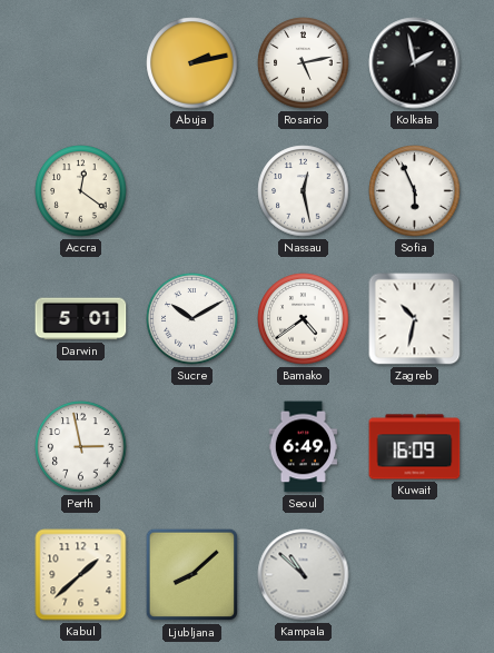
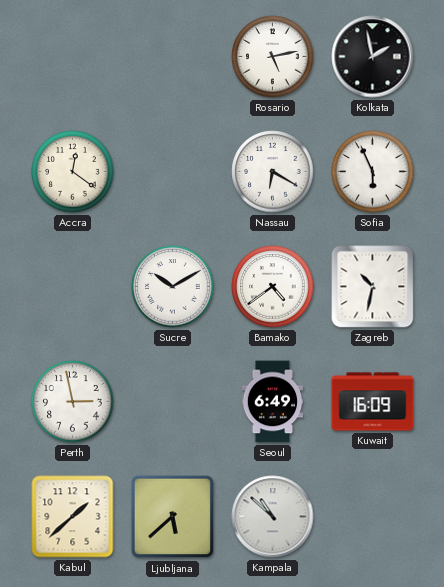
Abuja: 2:13 -> none (192, 63)
Nassau: 12:28 -> 6:20 (273, 172)
Darwin: 5:01 -> none (81, 319)
Ljubljana: 8:08 -> 5:38 (173, 517)
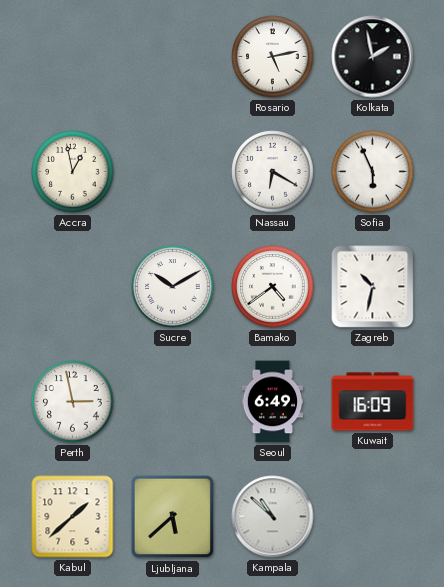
Accra: 12:21 -> 12:58 (73, 172)
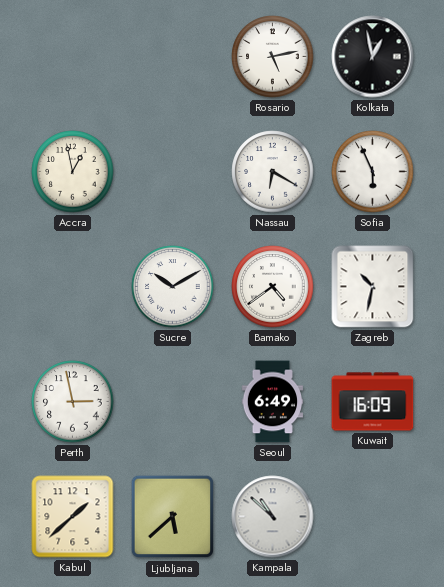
Kolkata: 1:58 -> 12:58 (373, 57)
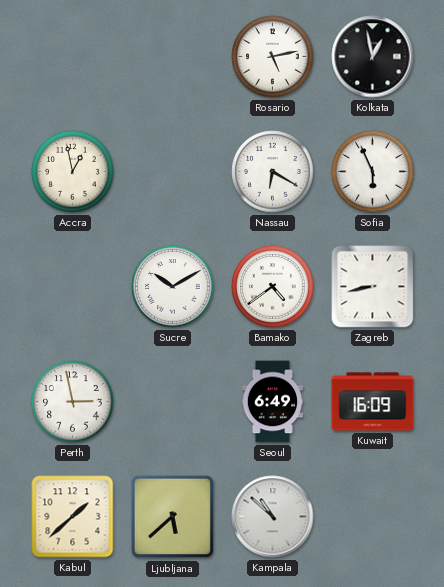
Zagreb: 10:32 -> 8:43 (373, 287)
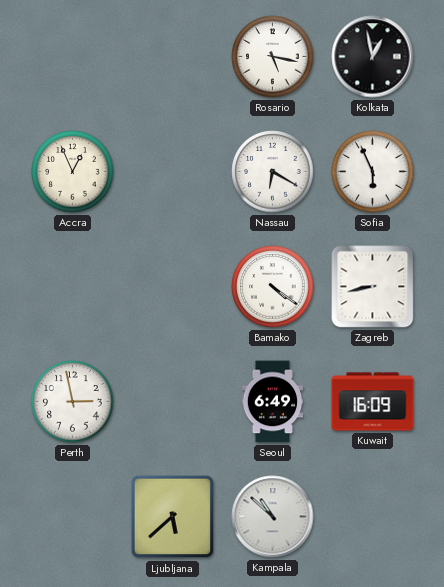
Rosario: 5:13 -> 5:17 (273, 57)
Accra: 12:58 -> 12:56 (73, 172)
Sucre: 10:10 -> none (173, 287)
Bamako: 4:39 -> 4:21 (273, 287)
Kabul: 1:38 -> none (73, 517)
